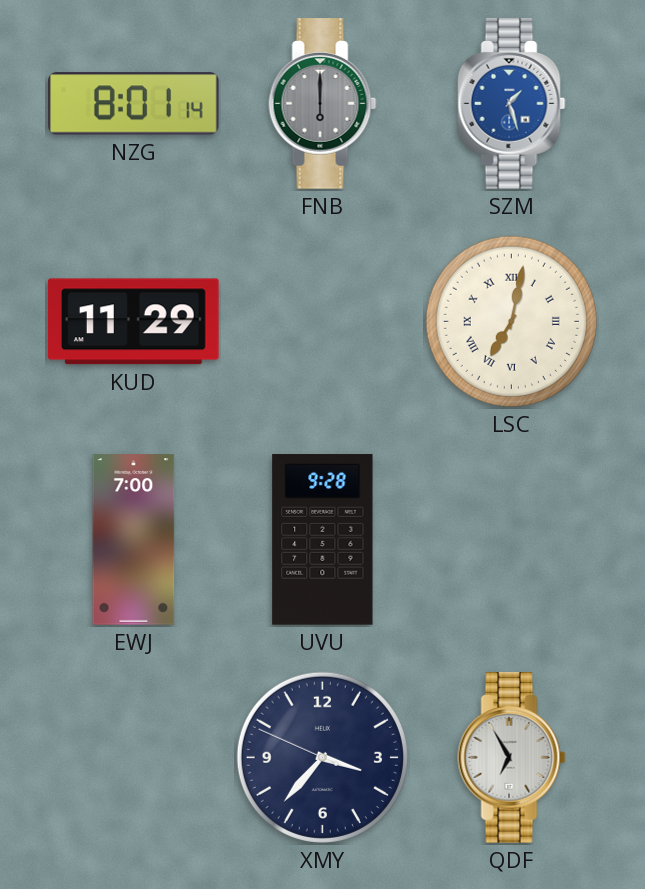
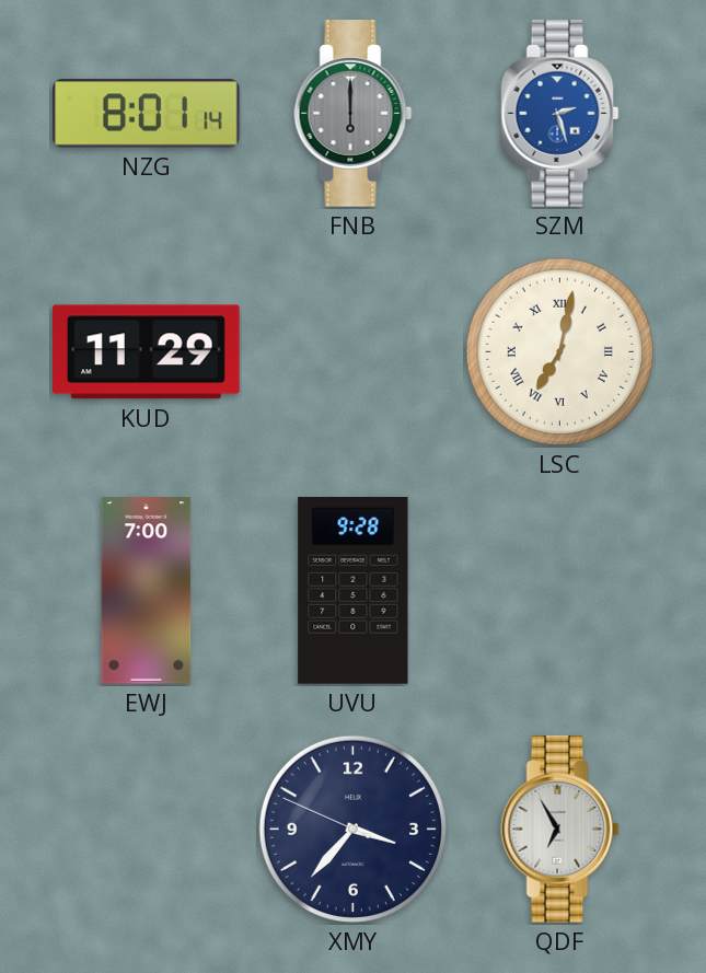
SZM: 1:27 -> 2:27 (560, 114)
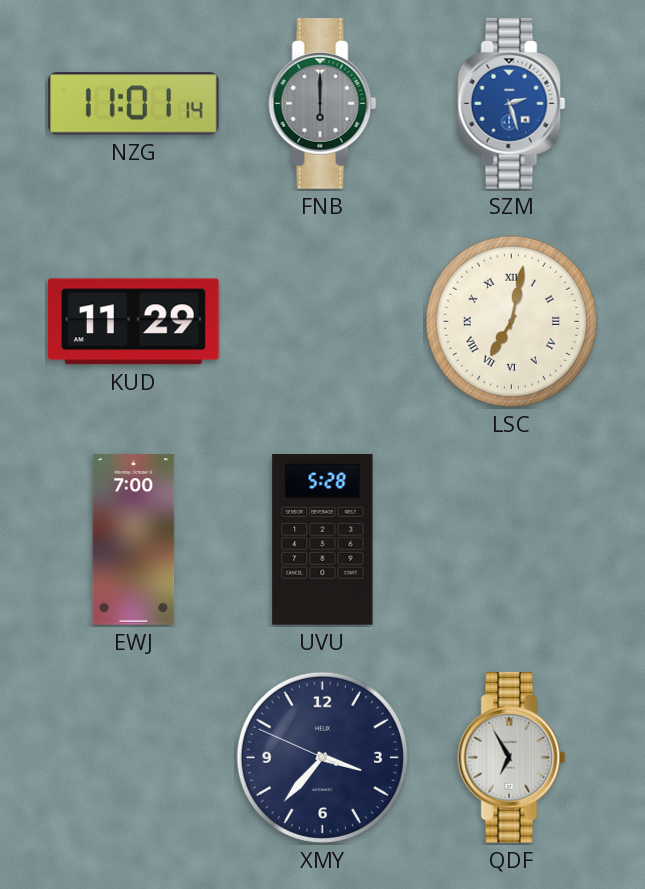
NZG: 8:01 -> 11:01 (134, 104)
UVU: 9:28 -> 5:28 (323, 540)
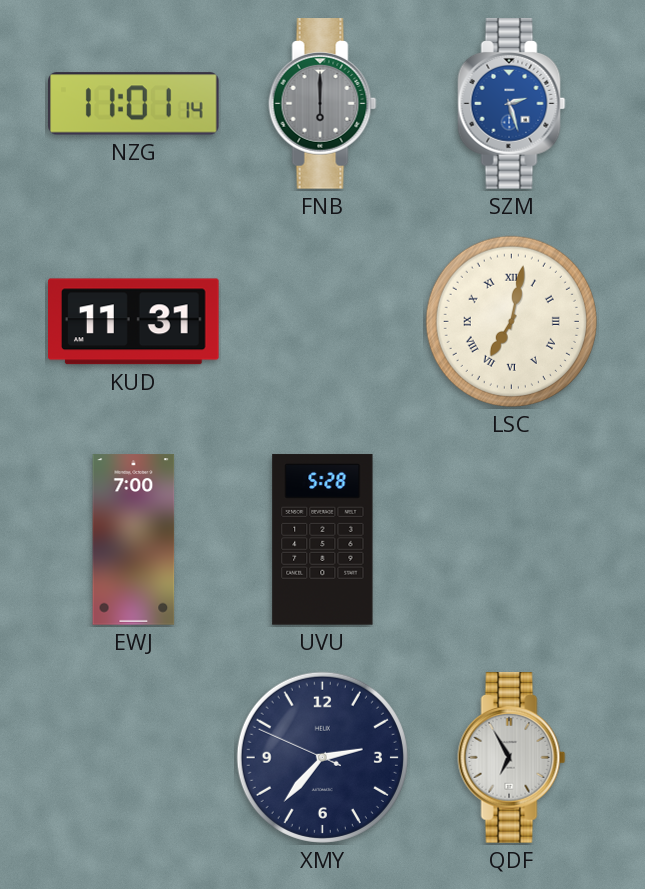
KUD: 11:29 -> 11:31 (134, 322)
XMY: 3:36 -> 2:36 (322, 757)
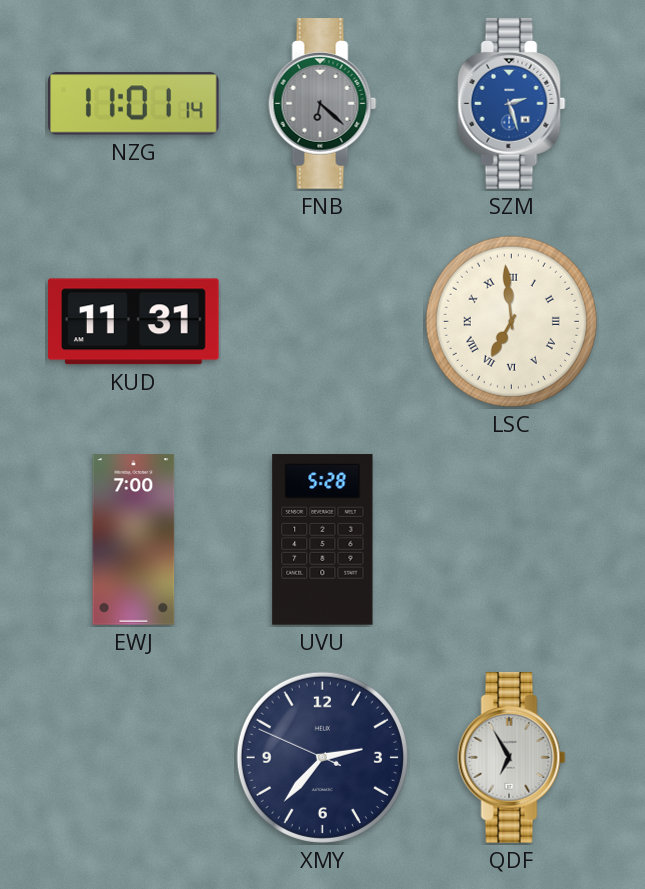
FNB: 6:00 -> 6:22 (323, 104)
LSC: 7:02 -> 6:59 (511, 321)
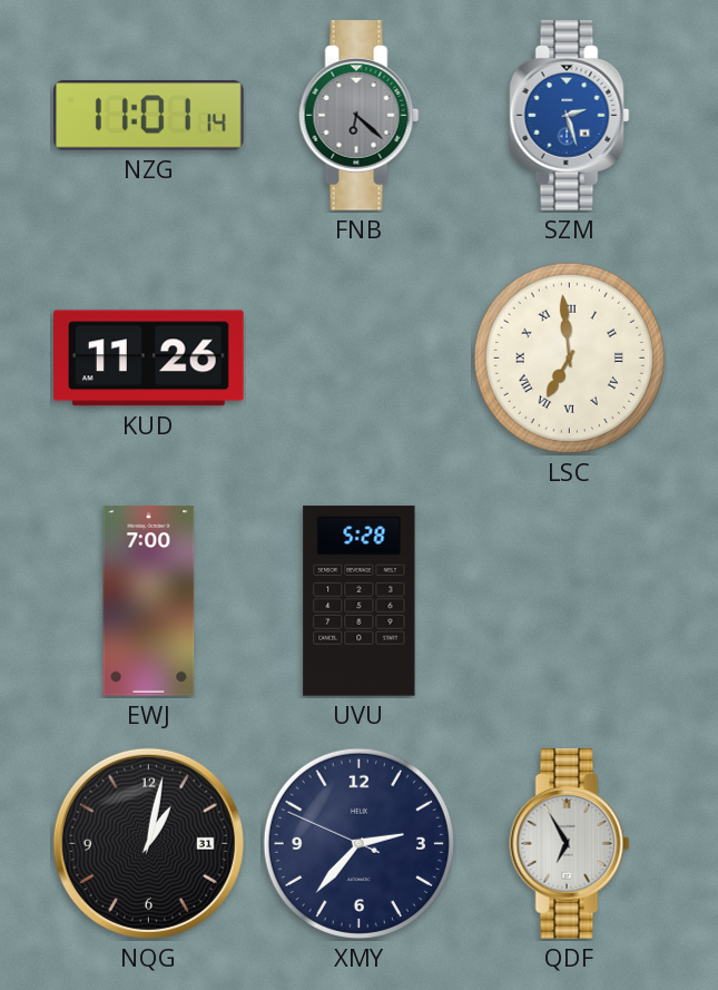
KUD: 11:31 -> 11:26 (149, 359)
NQG: none -> 1:02 (148, 843)
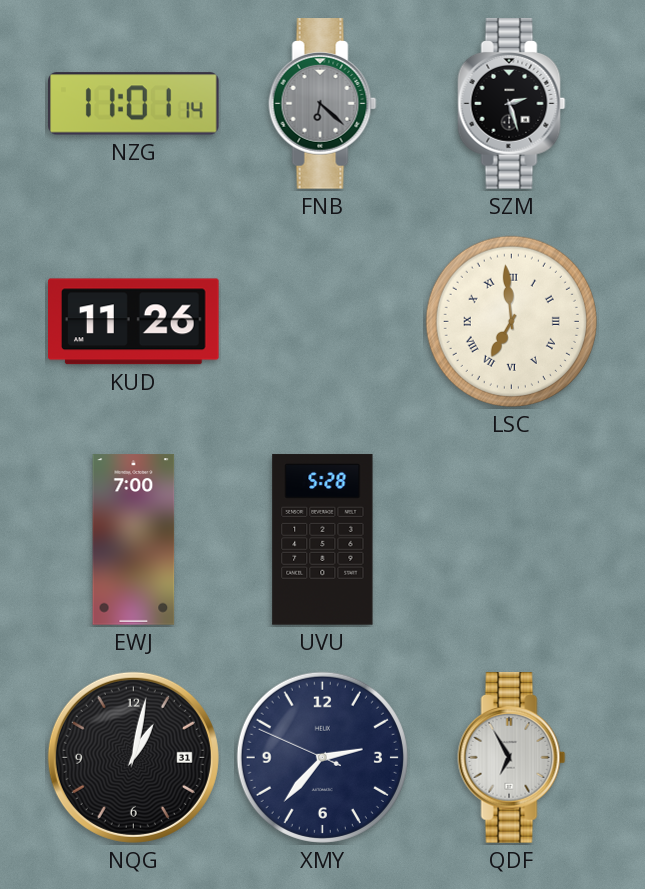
SZM dial: blue -> black (512, 104)
